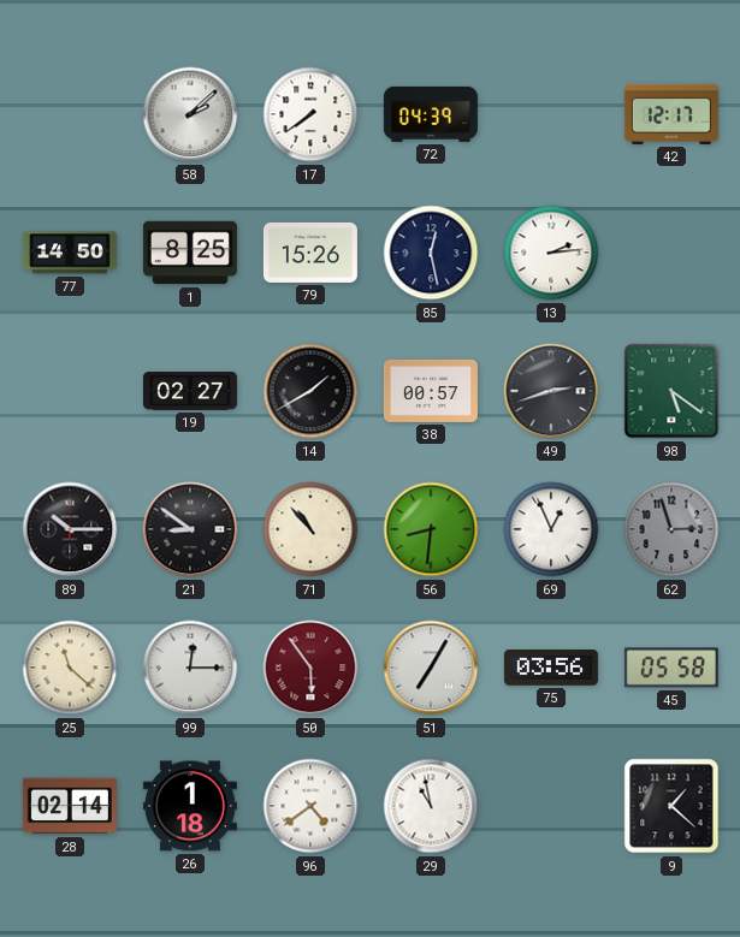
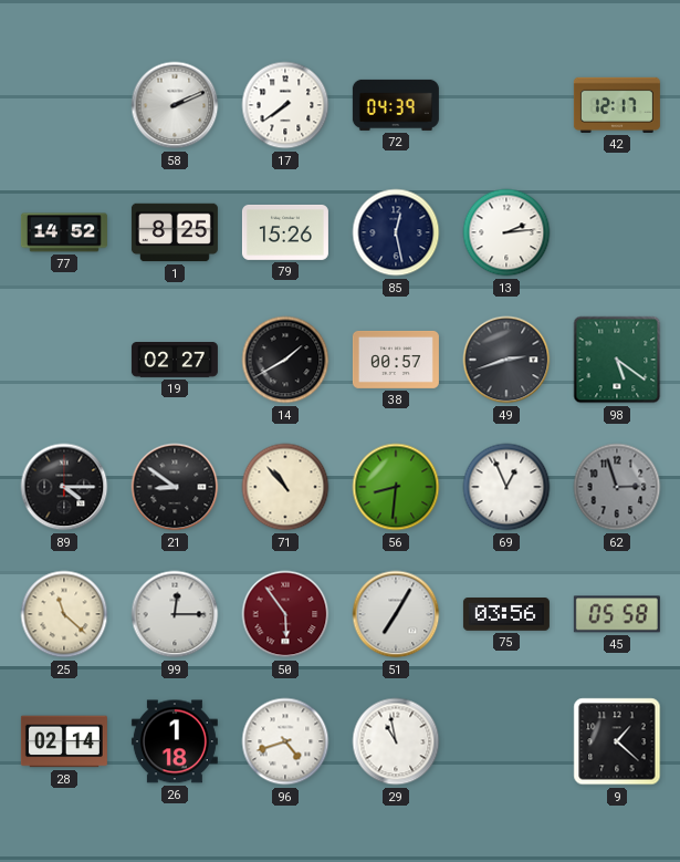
58: 2:08 -> 2:11 (175, 105)
77: 14:50 -> 14:52 (64, 232)
89: 10:15 -> 4:15 (64, 487)
96: 4:39 -> 4:42 (285, 741)
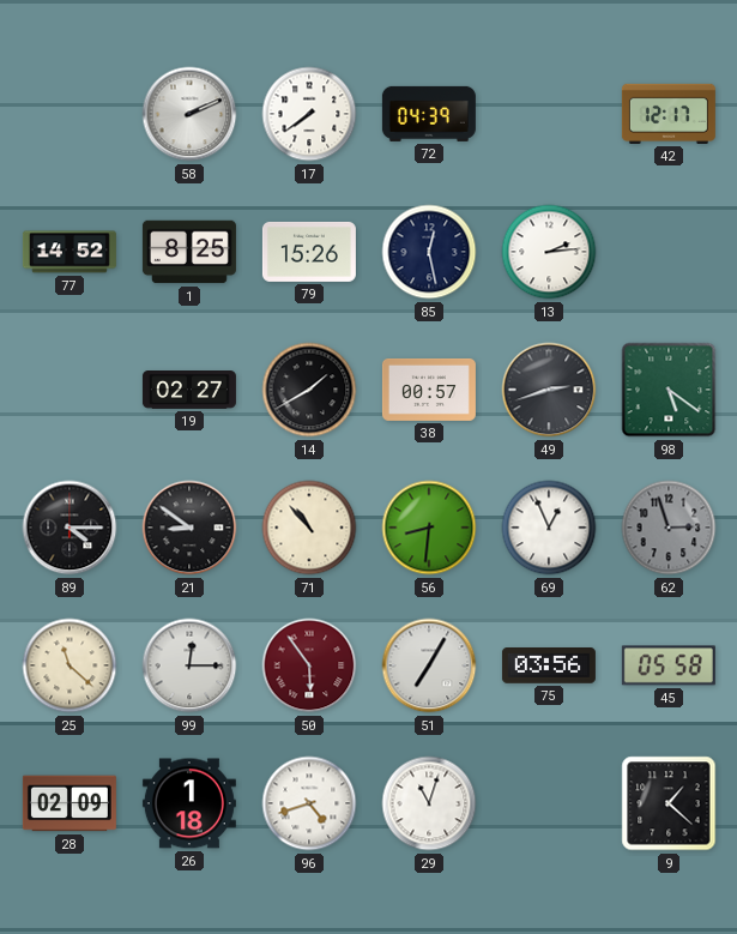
28: 02:14 -> 02:09 (70, 803)
29: 10:58 -> 11:03 (429, 803)
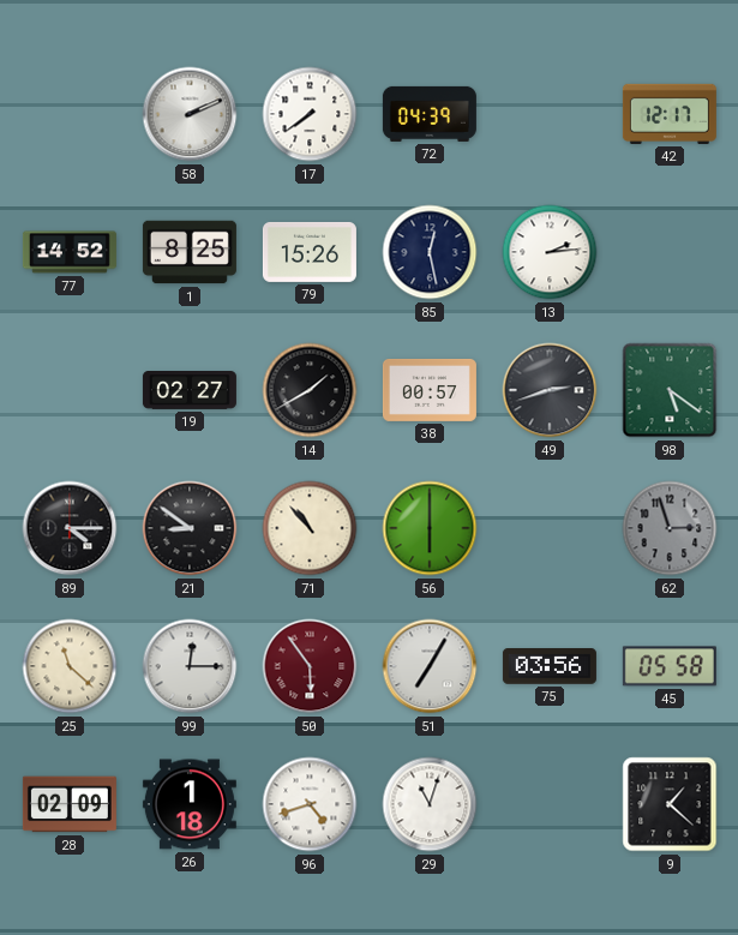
56: 8:31 -> 6:00 (430, 528)
69: 12:56 -> none (549, 528)
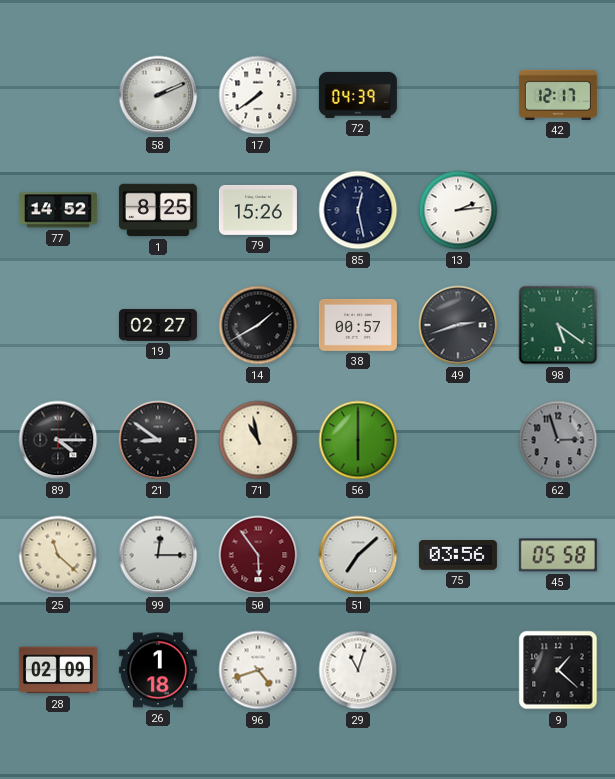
71: 10:53 -> 10:58 (258, 440)
51: 7:05 -> 7:08 (358, 555)
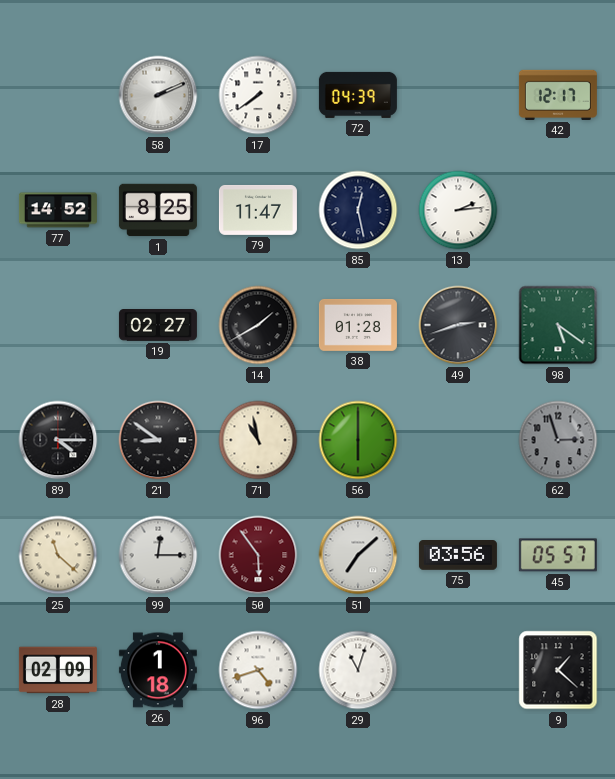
79: 15:26 -> 11:47 (258, 210)
38: 00:57 -> 01:28 (358, 325)
45: 05:58 -> 05:57 (558, 555)
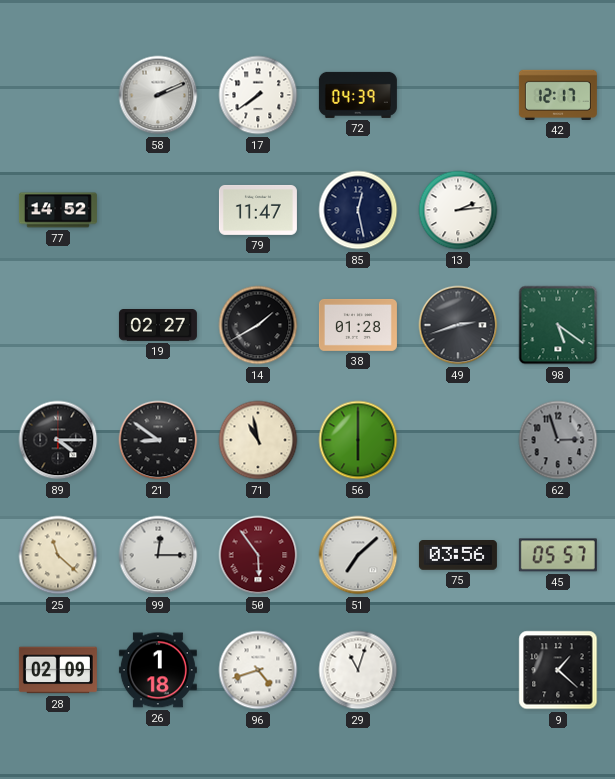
1: 8:25 -> none (158, 210)
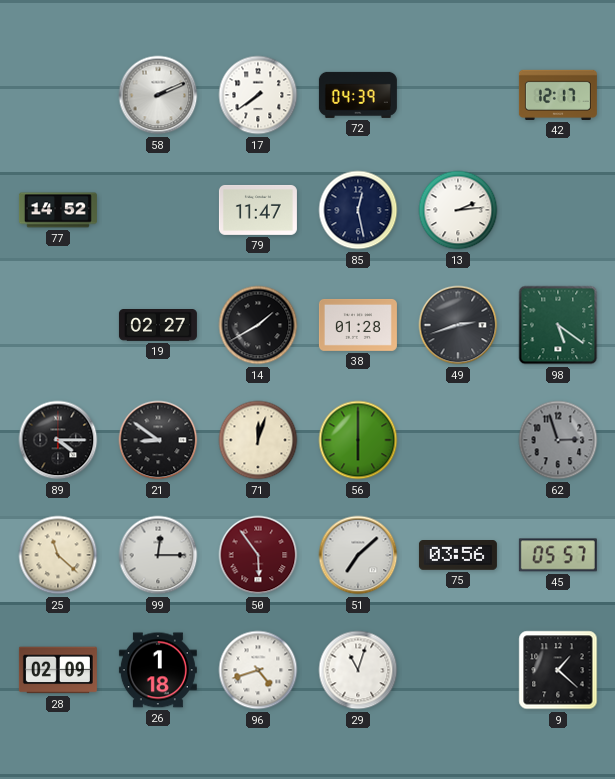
71: 10:58 -> 12:03 (258, 440)
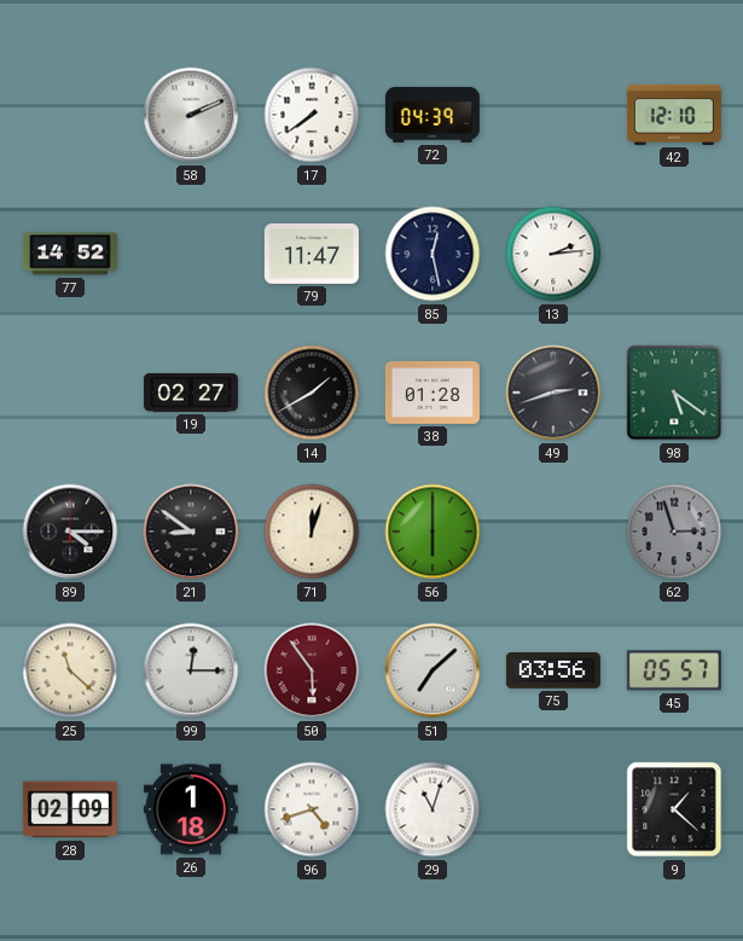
42: 12:17 -> 12:10 (674, 115)
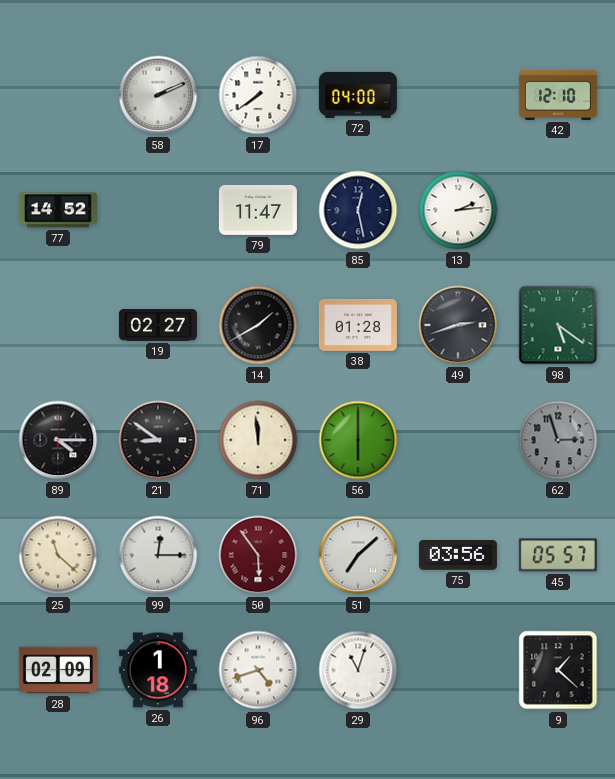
72: 04:39 -> 04:00 (358, 95)
71: 12:03 -> 11:59 (258, 440)
